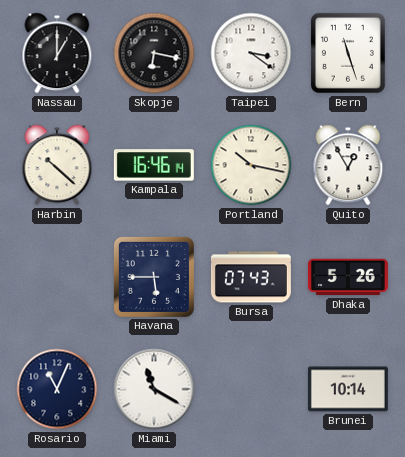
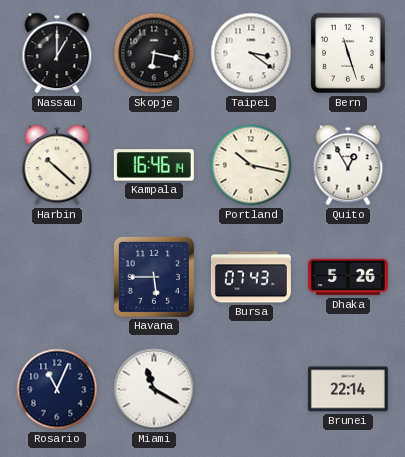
Brunei: 10:14 -> 22:14 (348, 389)
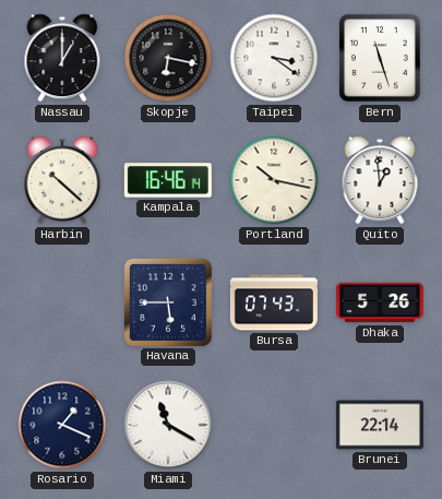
Quito: 12:55 -> 12:59 (380, 180)
Rosario: 11:04 -> 1:19 (62, 425)
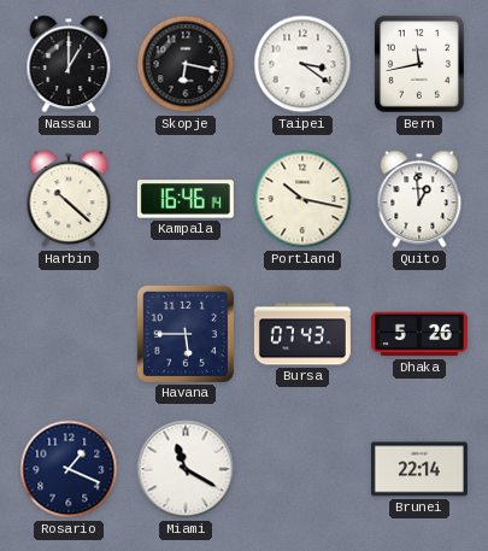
Bern: 11:27 -> 11:43 (419, 64)
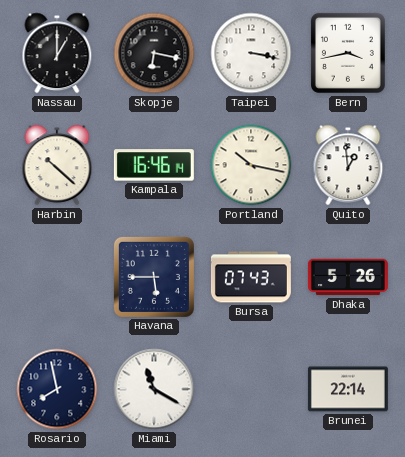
Taipei: 3:21 -> 3:17 (251, 53)
Bern: 11:43 -> 3:43 (348, 53)
Rosario: 1:19 -> 7:58 (57, 389)
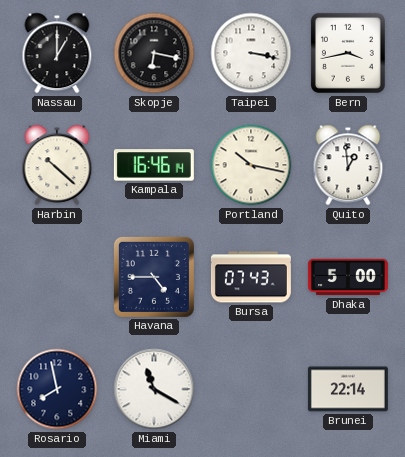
Havana: 5:45 -> 4:45 (154, 277)
Dhaka: 5:26 -> 5:00 (348, 277)
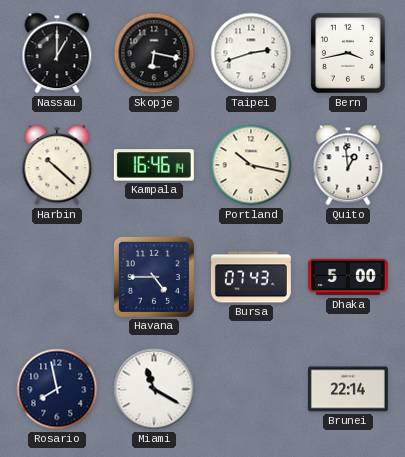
Taipei: 3:17 -> 2:42 (251, 53)
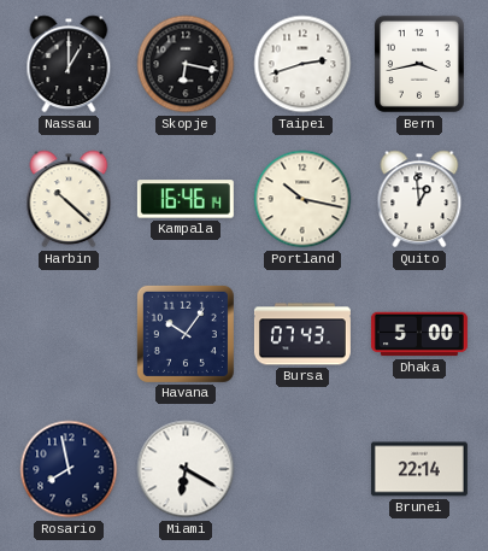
Havana: 4:45 -> 10:06 (186, 334)
Miami: 11:20 -> 6:20 (186, 469)
